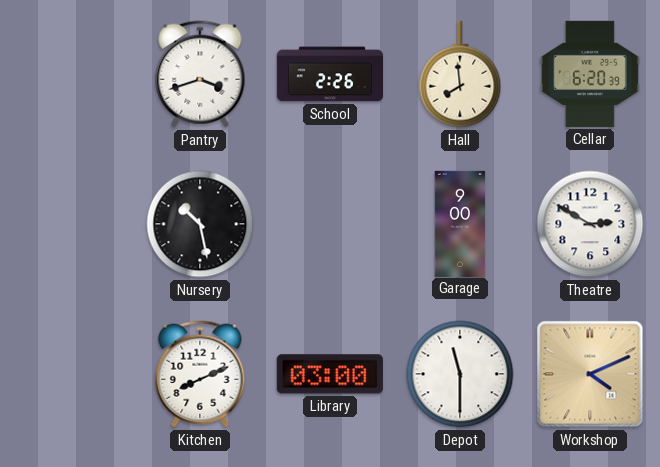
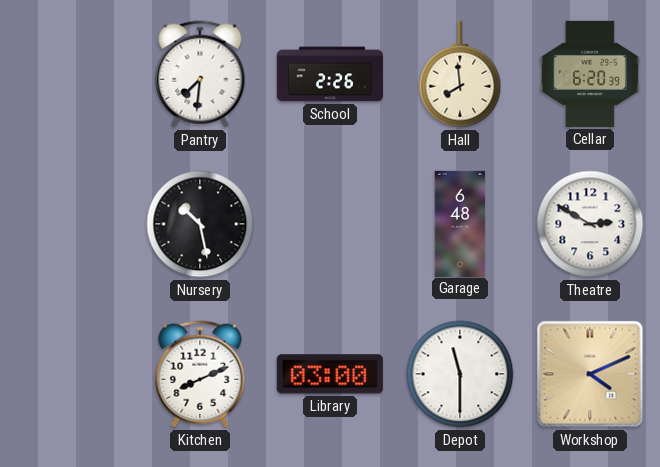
Pantry: 3:42 -> 7:31 (200, 74)
Garage: 9:00 -> 6:48 (460, 223)
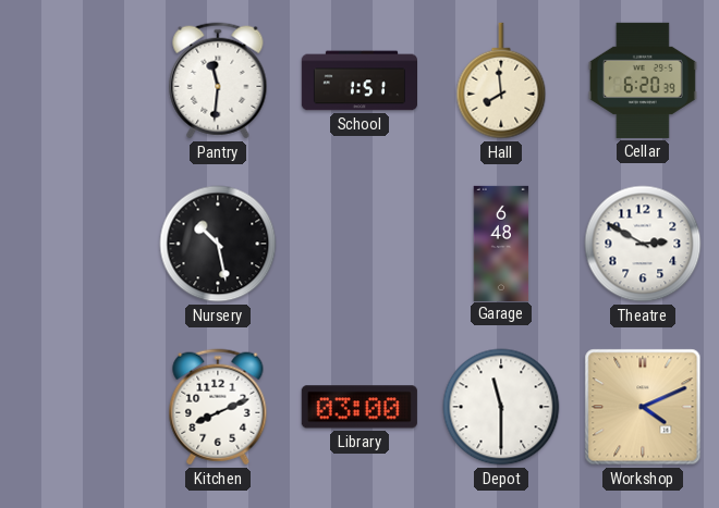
Pantry: 7:31 -> 11:31 (218, 80)
School: 2:26 -> 1:51 (358, 80)
